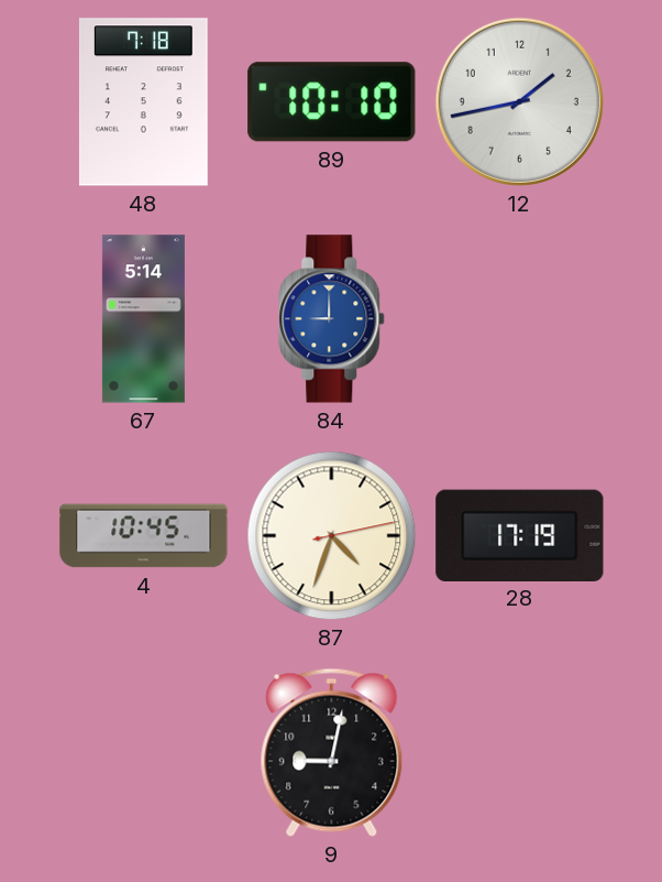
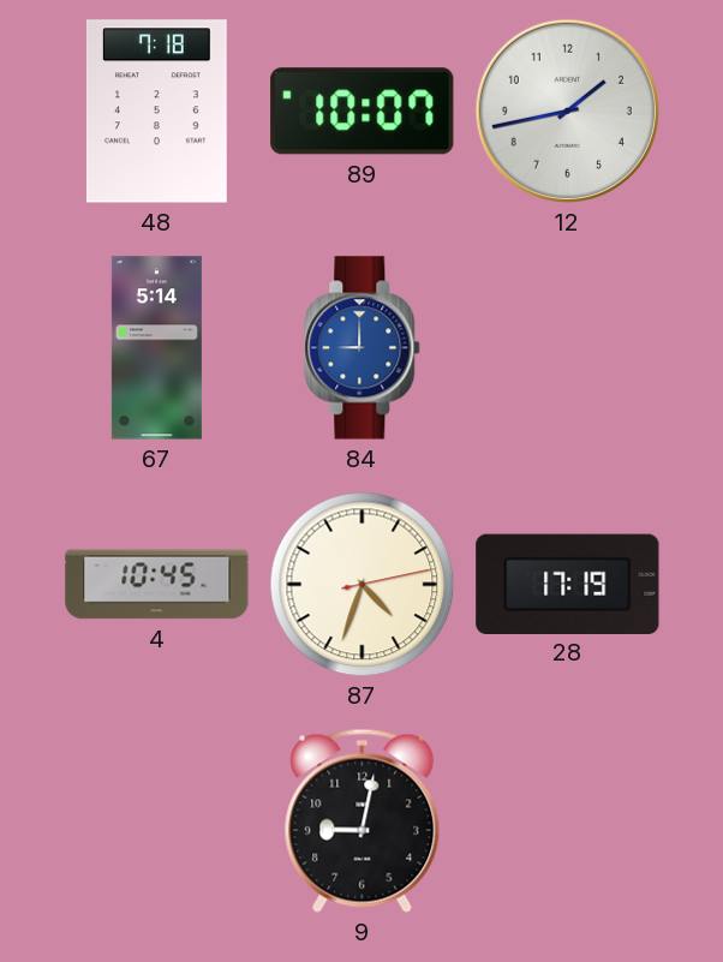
89: 10:10 -> 10:07 (363, 112)
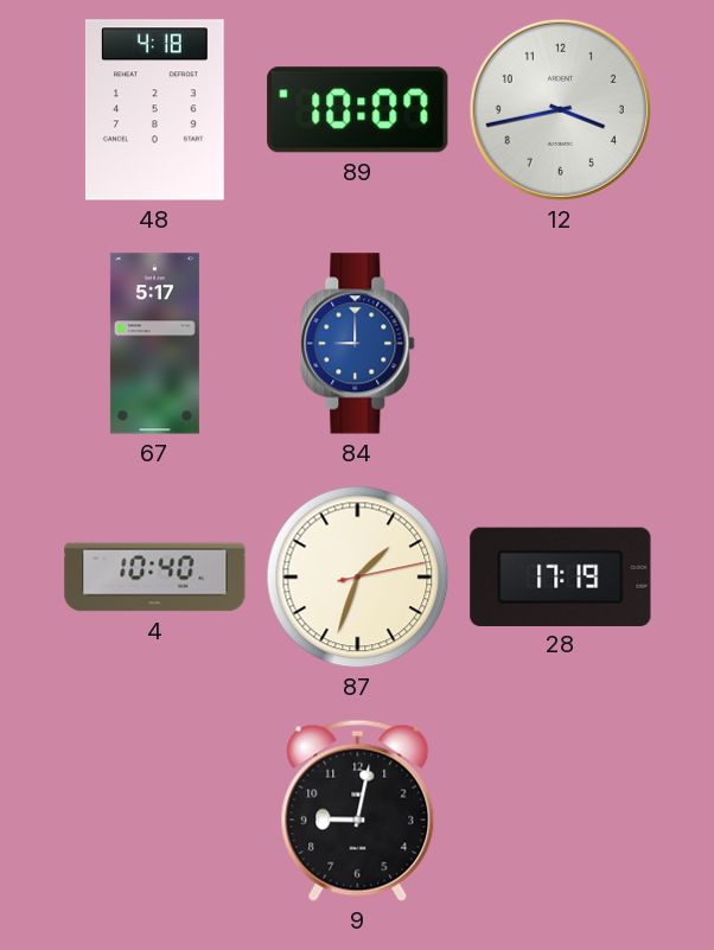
48: 7:18 -> 4:18 (155, 110)
12: 1:43 -> 3:43 (560, 109)
67: 5:14 -> 5:17 (154, 344)
4: 10:45 -> 10:40 (155, 578)
87: 4:33 -> 1:33 (358, 578)
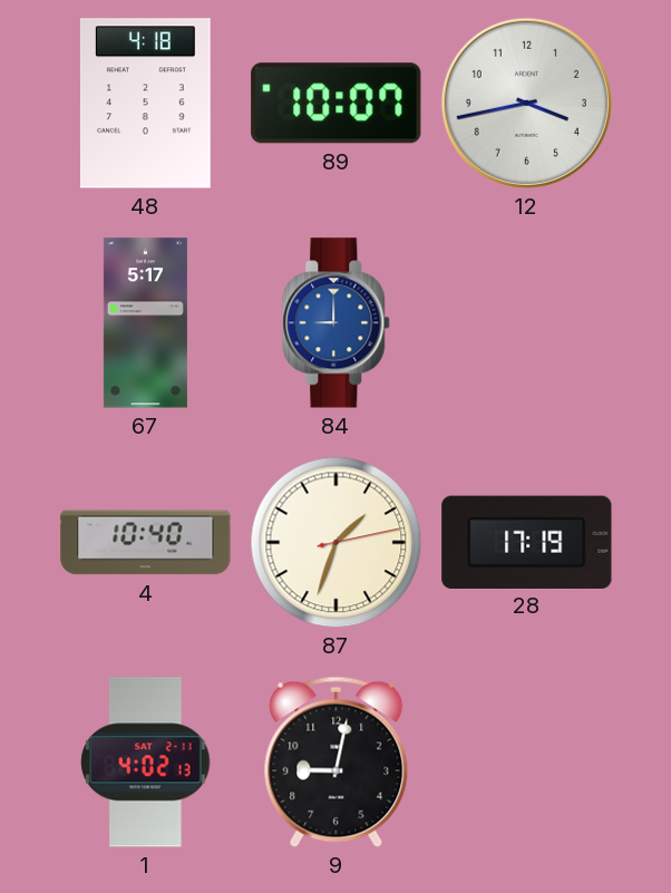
1: none -> 4:02 (146, 763)
